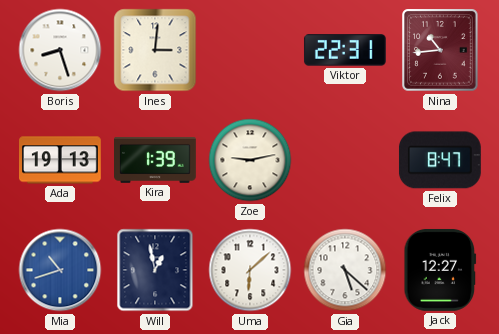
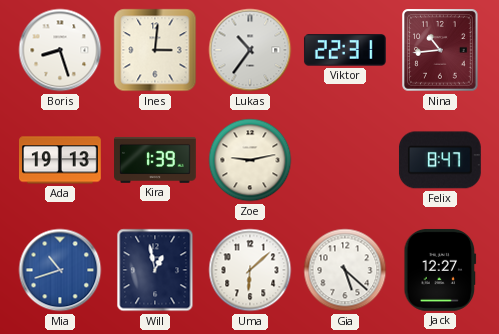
Lukas: none -> 10:36 (250, 50)
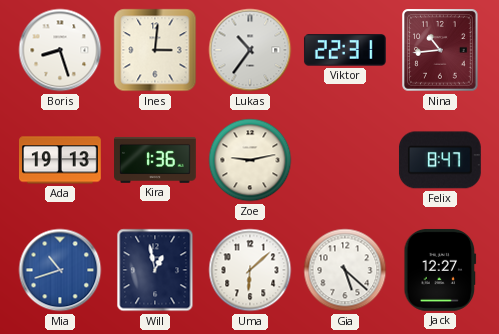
Kira: 1:39 -> 1:36 (156, 160)
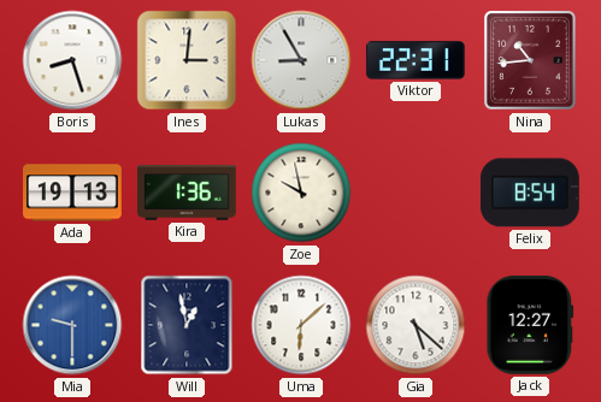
Lukas: 10:36 -> 8:55 (301, 60)
Zoe: 9:13 -> 9:58 (301, 193)
Felix: 8:47 -> 8:54 (530, 193)
Mia: 10:42 -> 9:30 (72, 325)
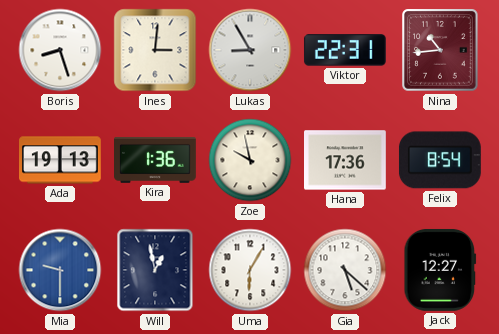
Hana: none -> 17:36 (346, 160)
Uma: 6:08 -> 6:05 (250, 270)
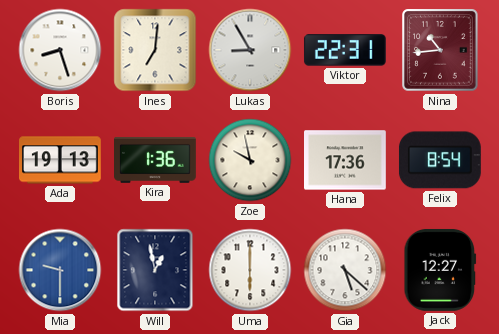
Ines: 3:01 -> 7:01 (155, 50)
Uma: 6:05 -> 6:00 (250, 270)
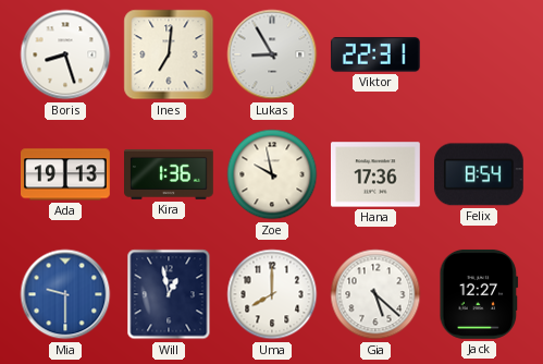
Nina: 10:44 -> none (441, 50)
Uma: 6:00 -> 8:00 (272, 294)
